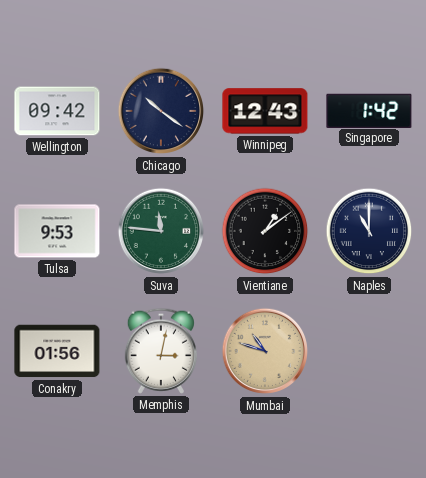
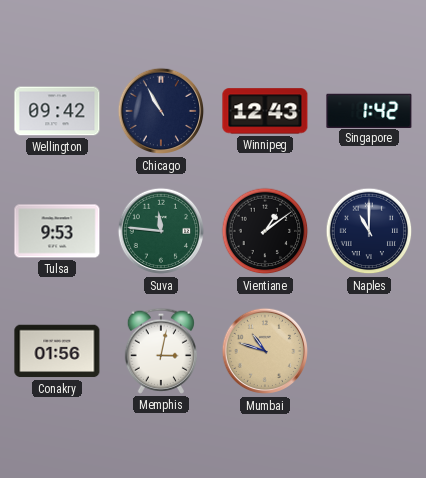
Chicago: 10:21 -> 10:55 (161, 111)
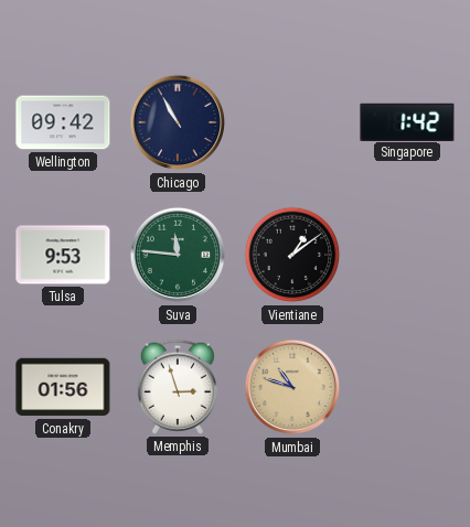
Winnipeg: 12:43 -> none (265, 111)
Naples: 11:00 -> none (369, 231)
Memphis: 3:02 -> 2:57 (177, 387)
